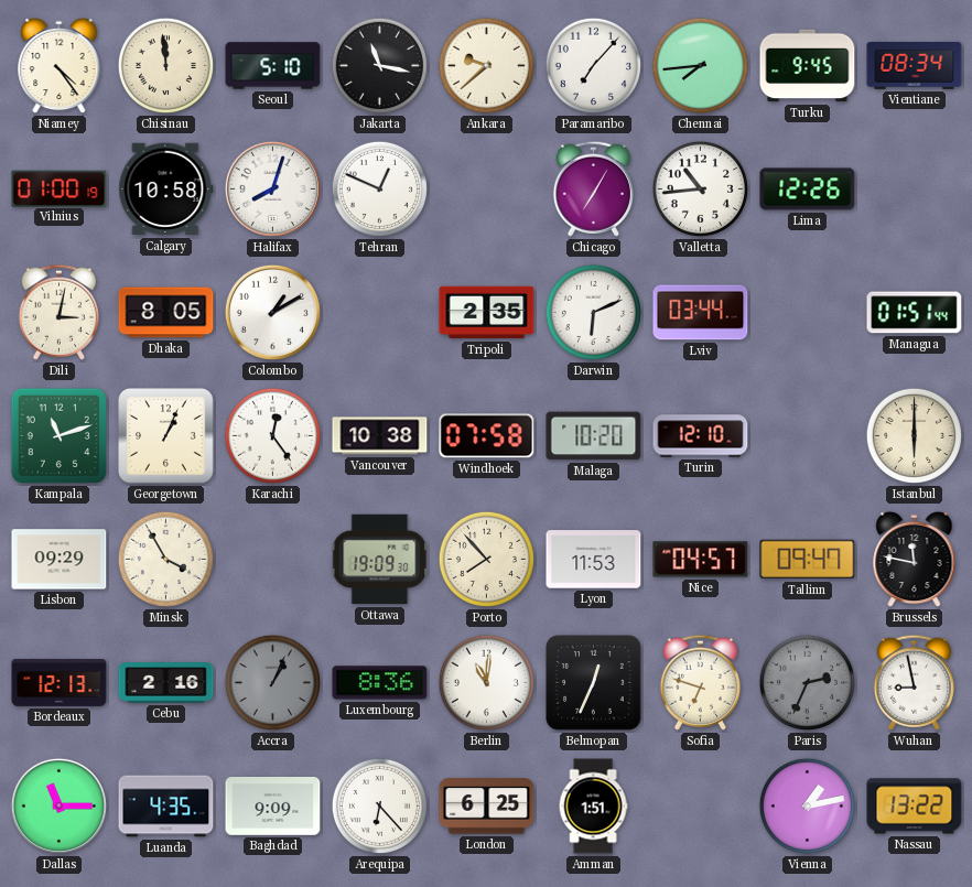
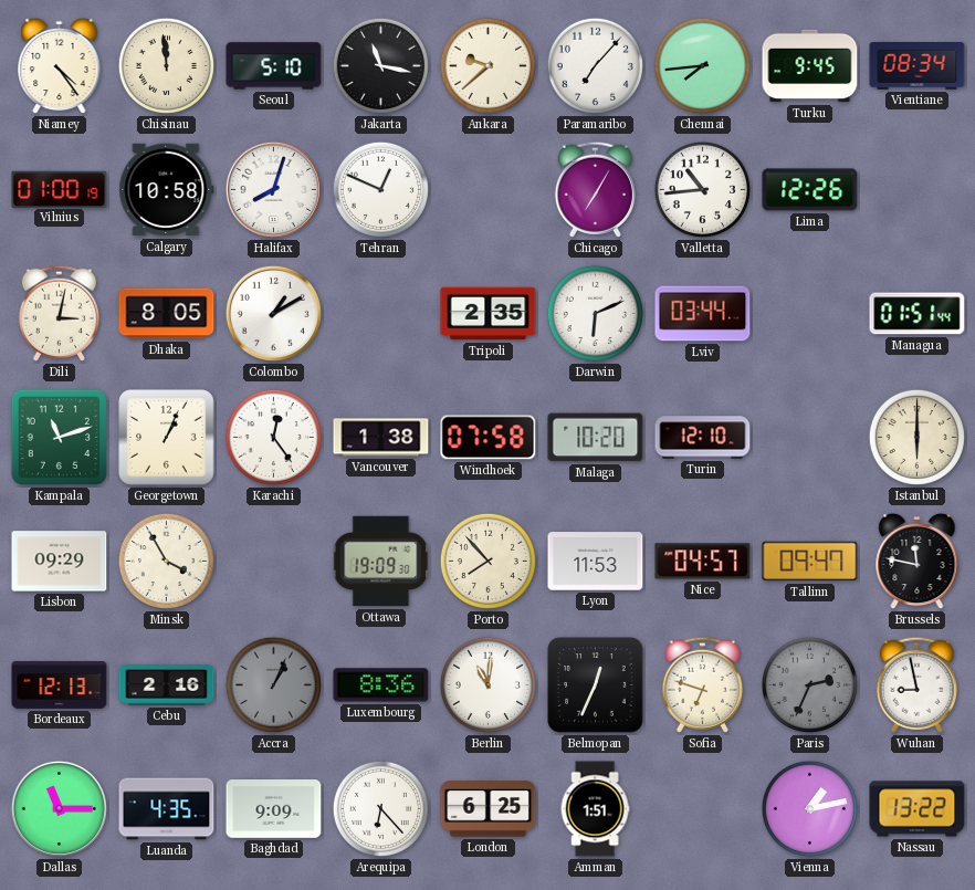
Vancouver: 10:38 -> 1:38 (381, 438)
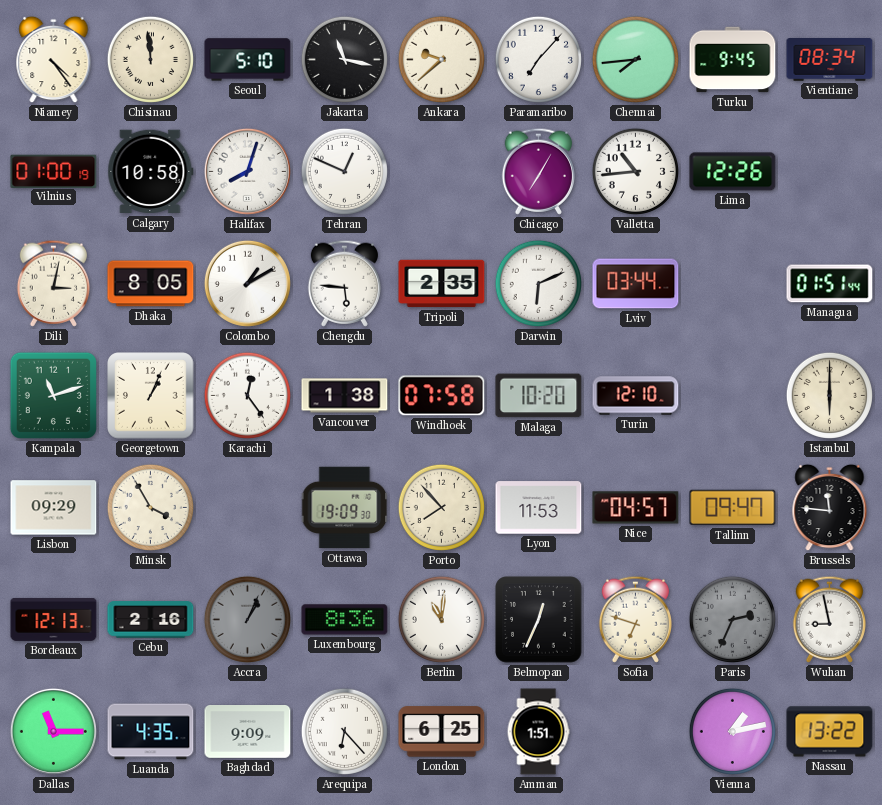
Chengdu: none -> 5:46 (344, 283)
Brussels: 11:47 -> 11:46 (830, 508)
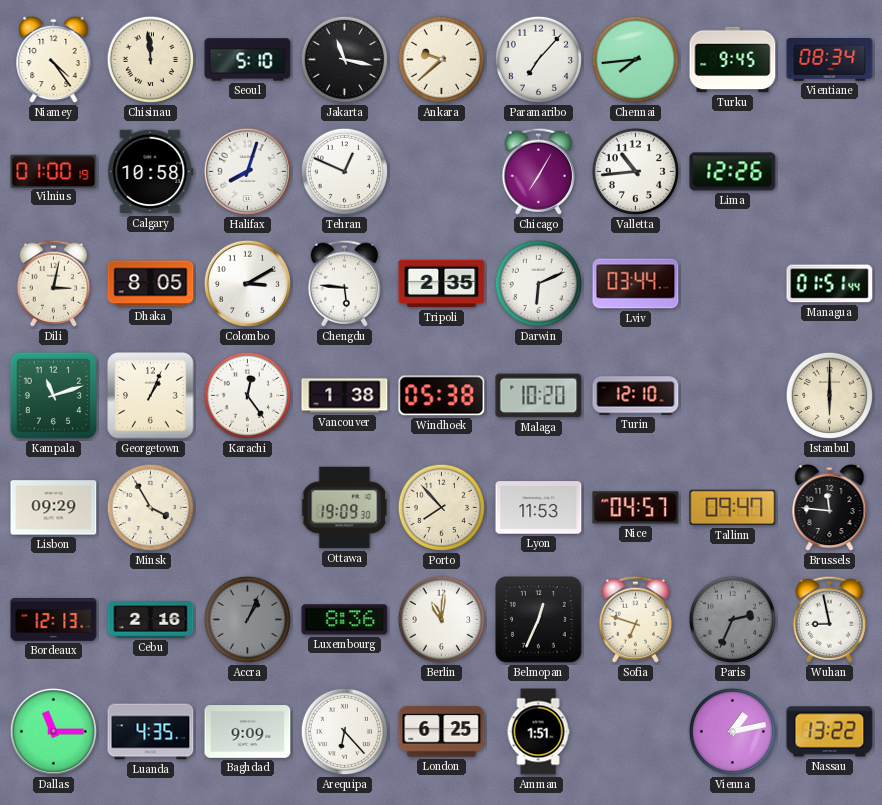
Colombo: 1:10 -> 3:10 (247, 283)
Windhoek: 07:58 -> 05:38 (442, 396)
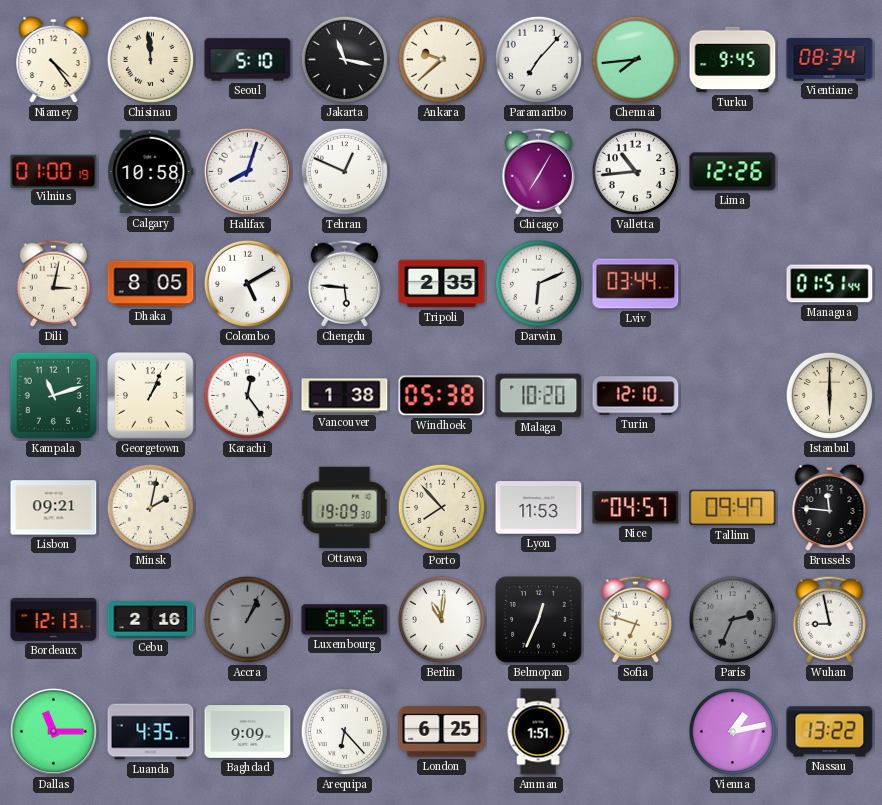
Colombo: 3:10 -> 5:10 (247, 283)
Lisbon: 09:29 -> 09:21 (54, 508)
Minsk: 3:55 -> 2:02 (150, 507)
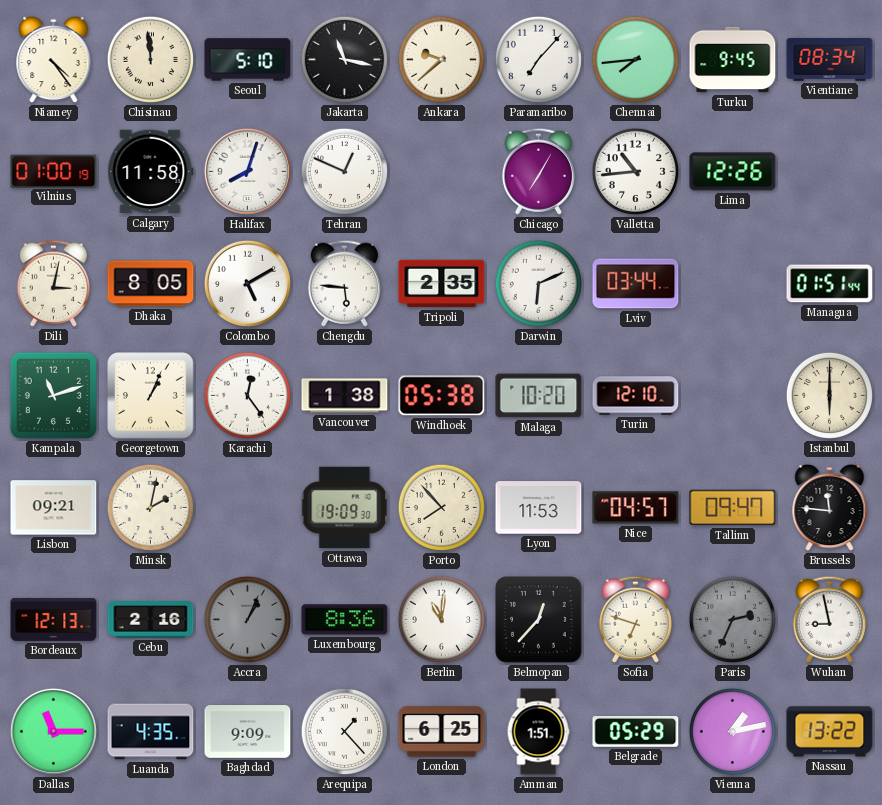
Calgary: 10:58 -> 11:58 (151, 172)
Belmopan: 12:34 -> 12:37 (539, 620)
Arequipa: 6:23 -> 1:23 (344, 731)
Belgrade: none -> 05:29 (636, 732)
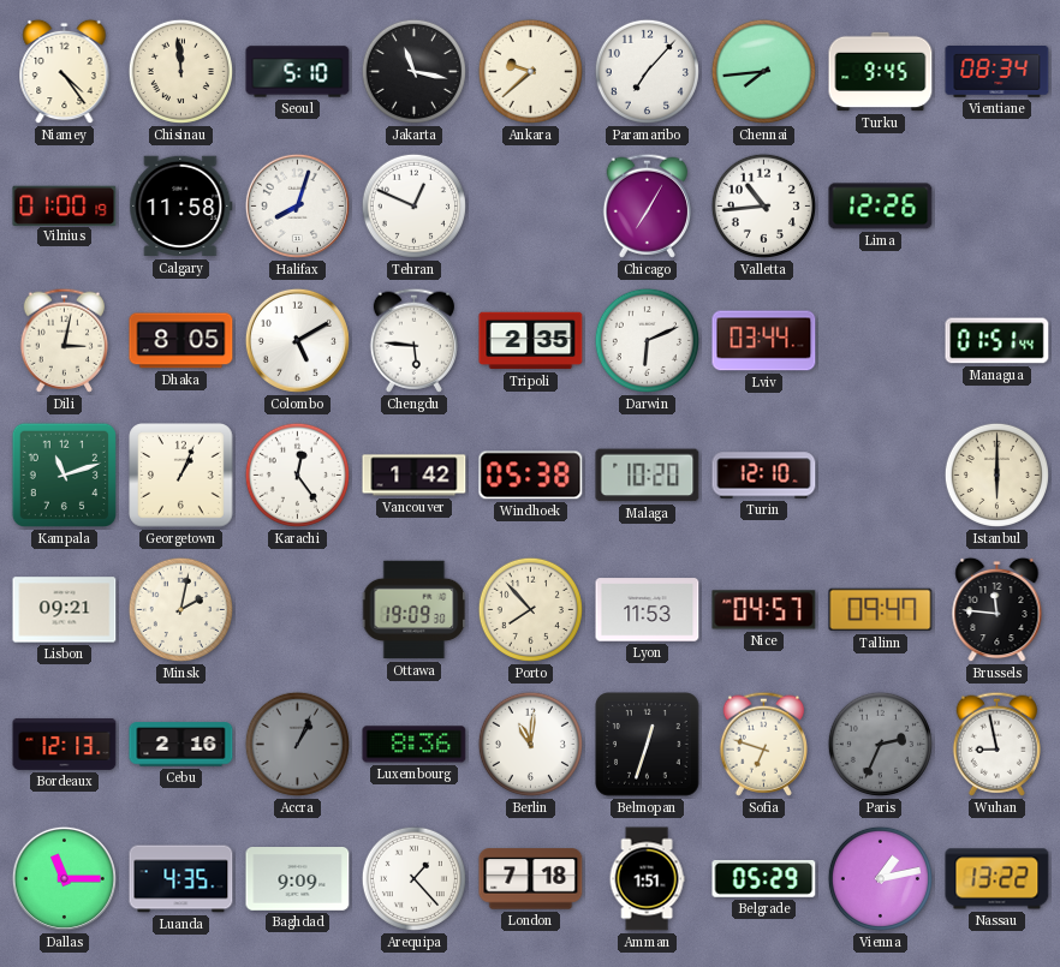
Vancouver: 1:38 -> 1:42 (415, 476)
Belmopan: 12:37 -> 12:33 (648, 745)
London: 6:25 -> 7:18 (531, 879)
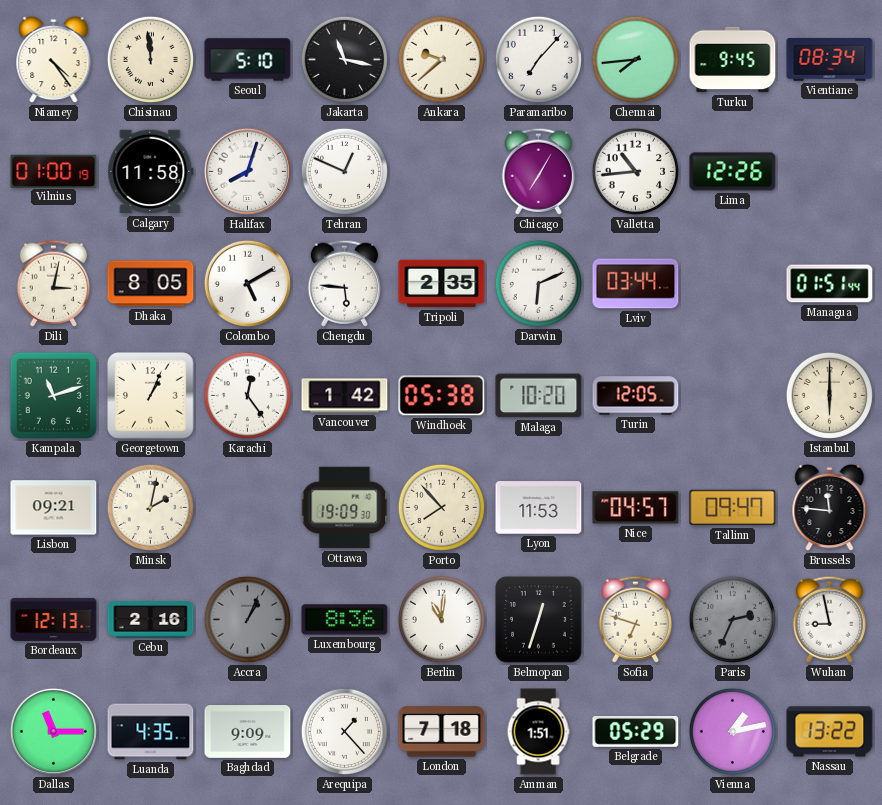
Turin: 12:10 -> 12:05 (636, 396)
